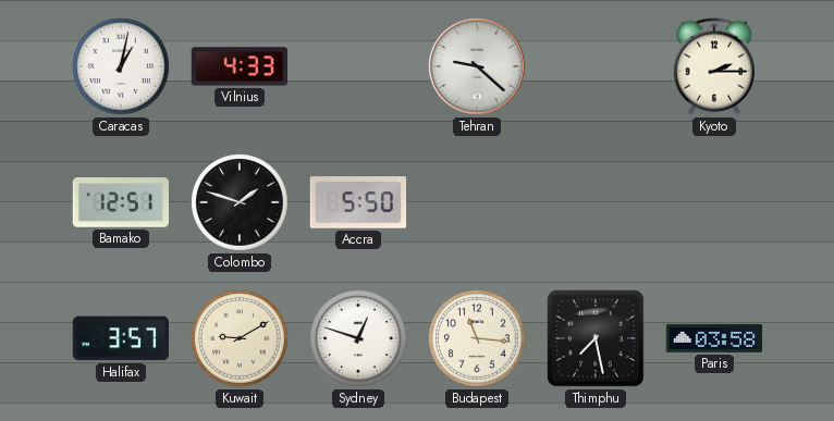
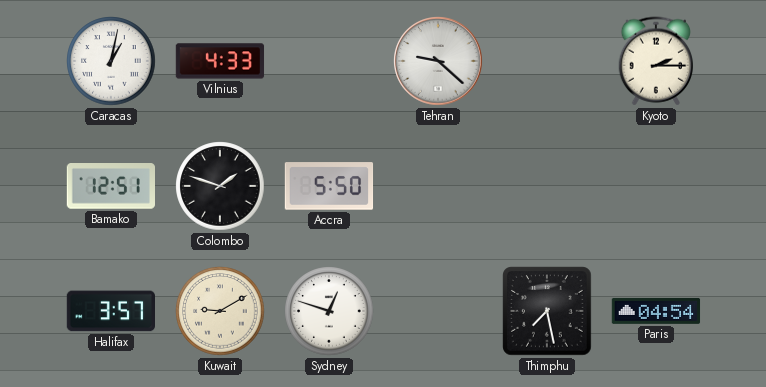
Budapest: 11:16 -> none (477, 338)
Paris: 03:58 -> 04:54 (656, 311)
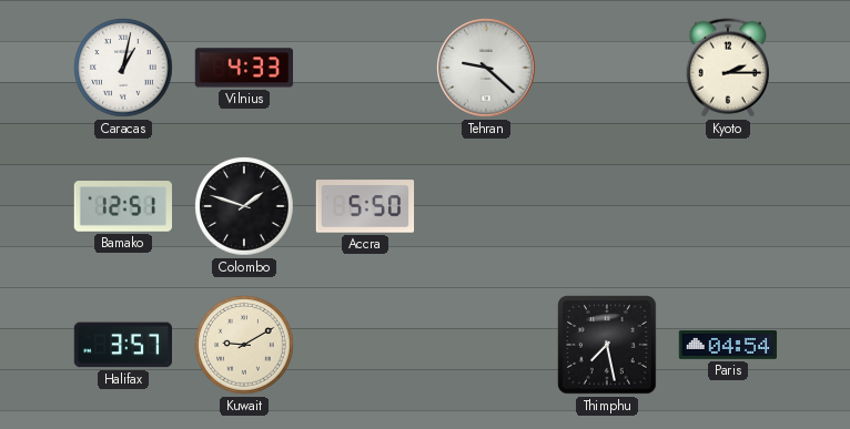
Sydney: 12:48 -> none (329, 311)
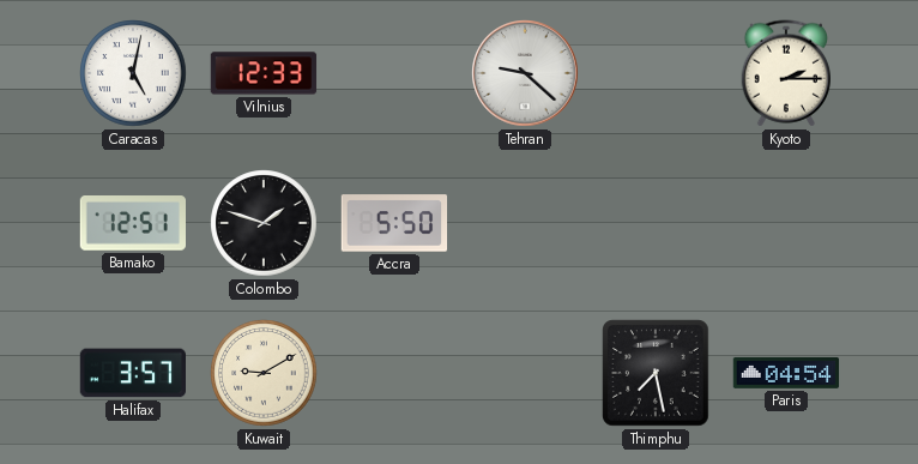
Caracas: 1:02 -> 5:02 (133, 73)
Vilnius: 4:33 -> 12:33 (264, 73)
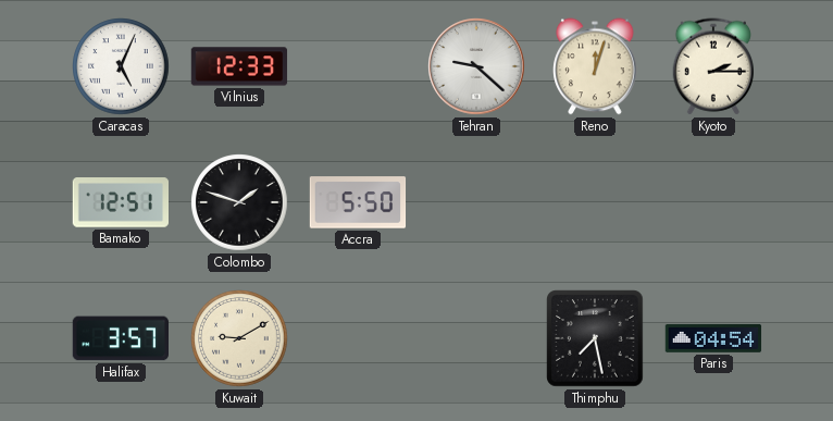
Caracas: 5:02 -> 5:04 (121, 66)
Reno: none -> 12:03 (595, 66)
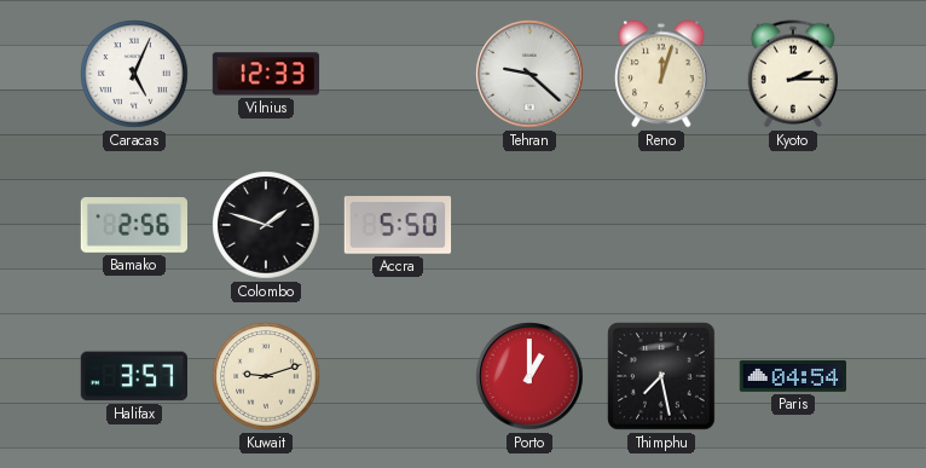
Bamako: 12:51 -> 2:56 (133, 226)
Kuwait: 9:10 -> 9:12 (266, 376)
Porto: none -> 1:00 (529, 376)
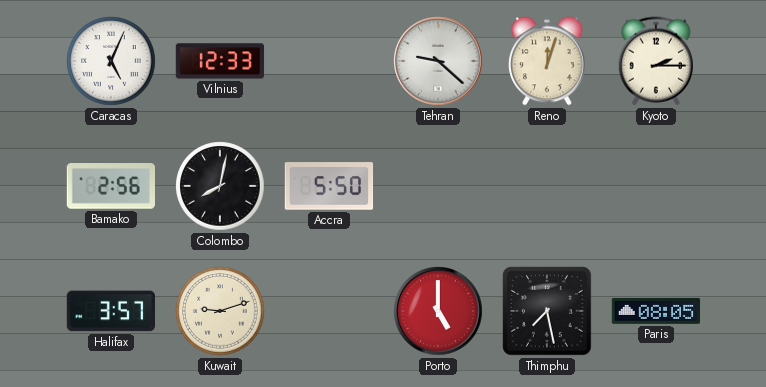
Colombo: 1:48 -> 8:02 (220, 186)
Porto: 1:00 -> 5:00 (438, 311)
Paris: 04:54 -> 08:05 (656, 311)
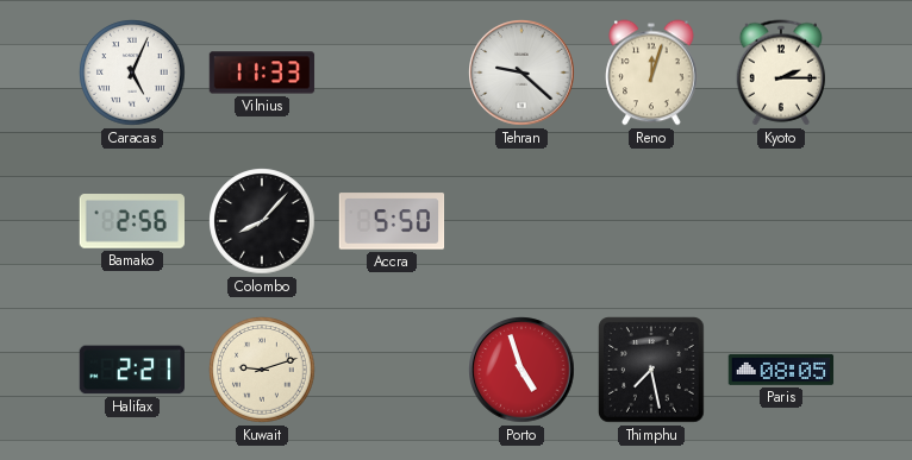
Vilnius: 12:33 -> 11:33 (262, 73)
Colombo: 8:02 -> 8:07 (262, 221)
Halifax: 3:57 -> 2:21 (131, 370)
Porto: 5:00 -> 4:57 (521, 370)
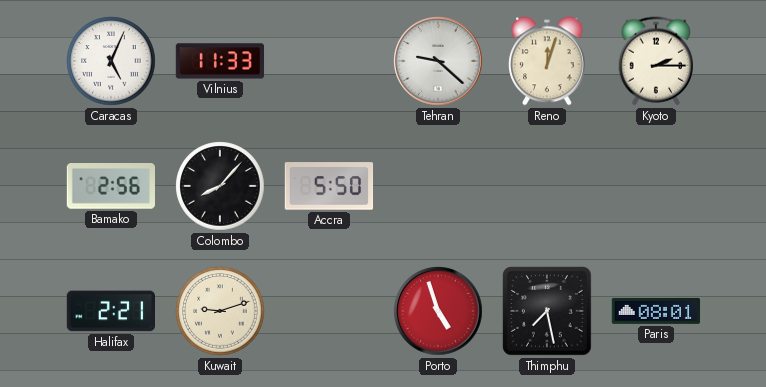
Paris: 08:05 -> 08:01 (656, 311)
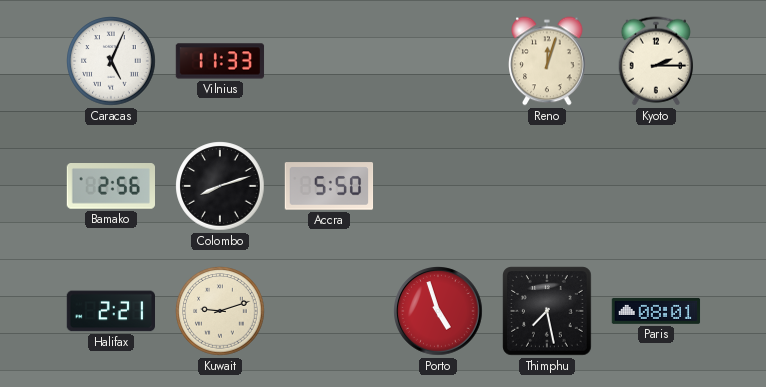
Tehran: 9:22 -> none (438, 61)
Colombo: 8:07 -> 8:12 (220, 186)
